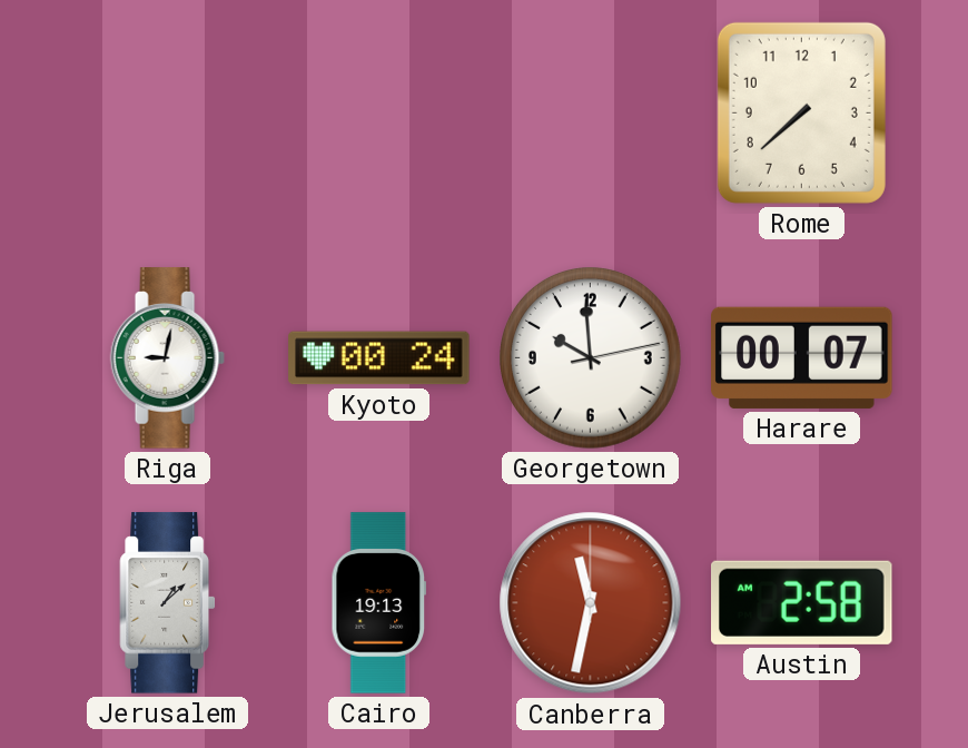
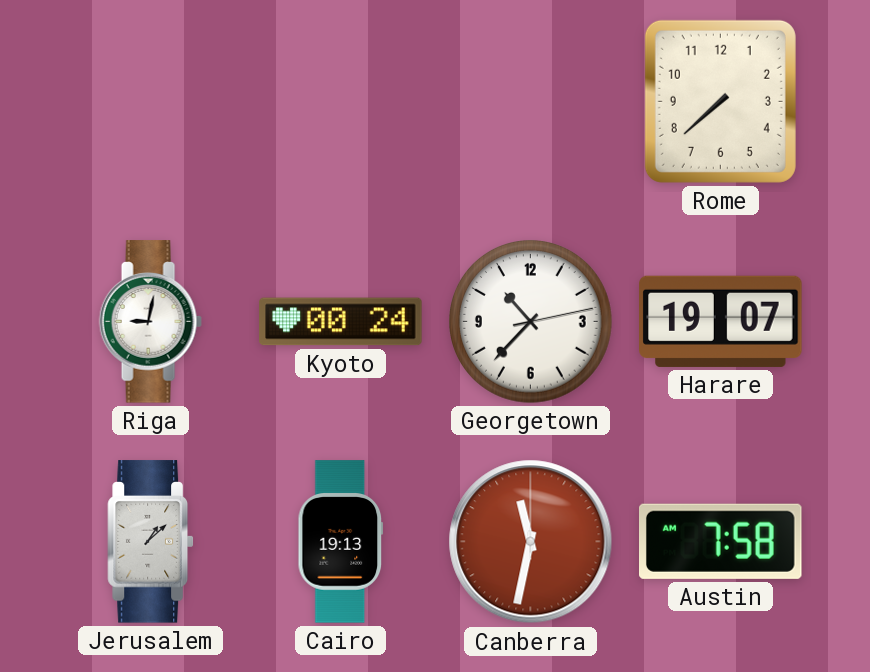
Georgetown: 9:59 -> 10:37 (531, 322)
Harare: 00:07 -> 19:07 (721, 321)
Austin: 2:58 -> 7:58 (721, 541)
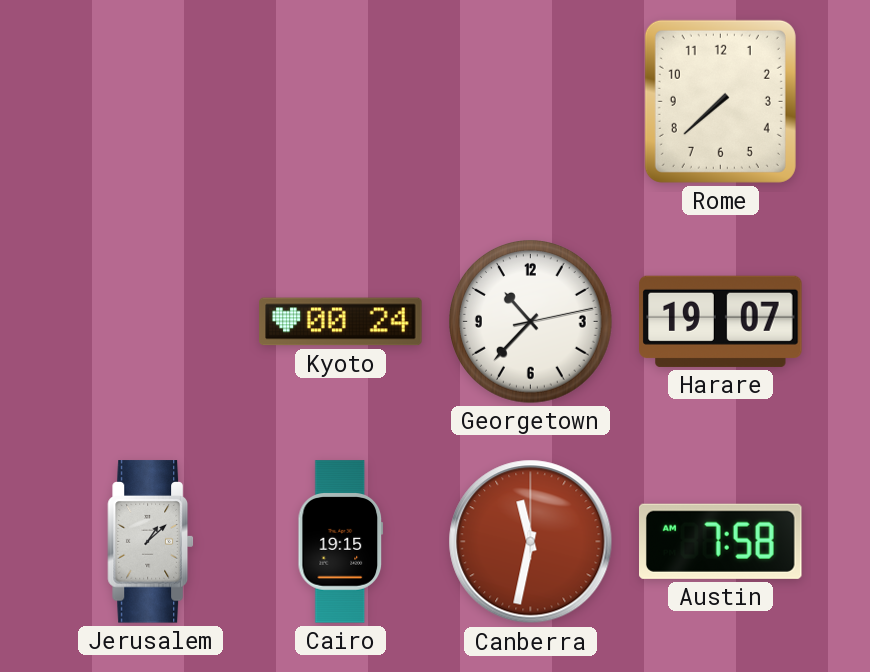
Riga: 9:02 -> none (150, 322)
Cairo: 19:13 -> 19:15 (340, 542)
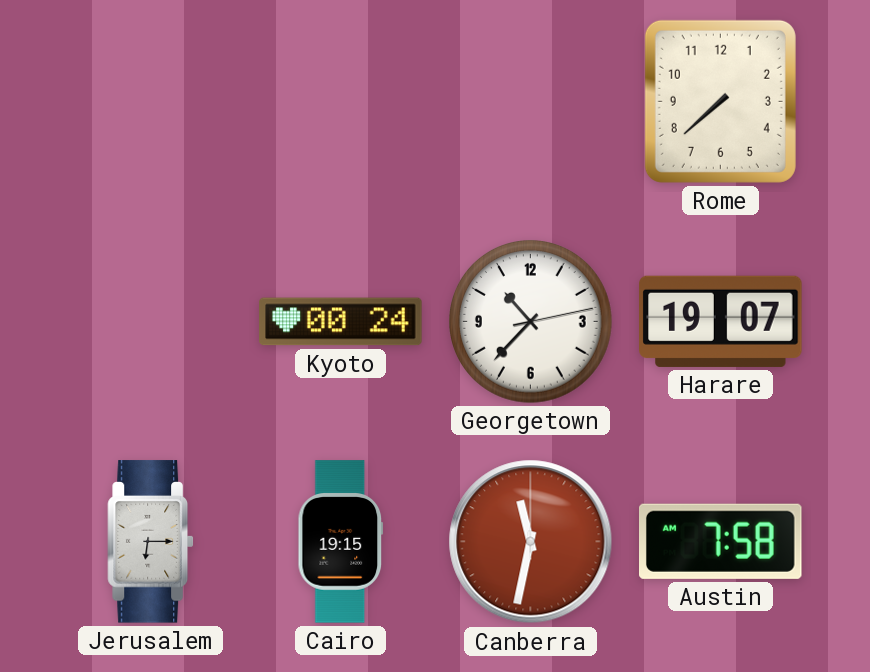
Jerusalem: 1:08 -> 6:15 (150, 542)
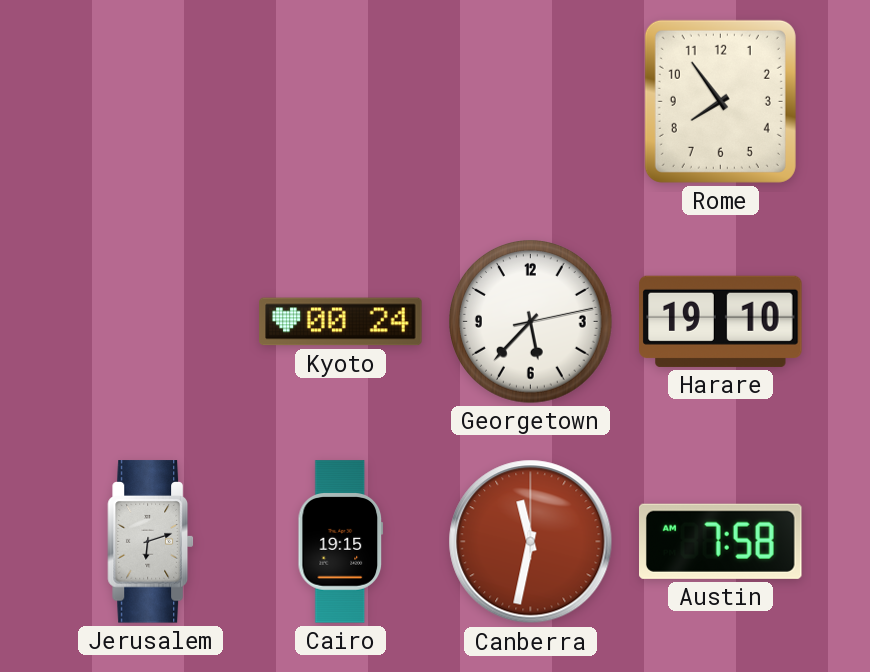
Rome: 7:38 -> 7:54 (720, 101)
Georgetown: 10:37 -> 5:37 (531, 322)
Harare: 19:07 -> 19:10 (721, 321)
Jerusalem: 6:15 -> 6:12 (150, 542)
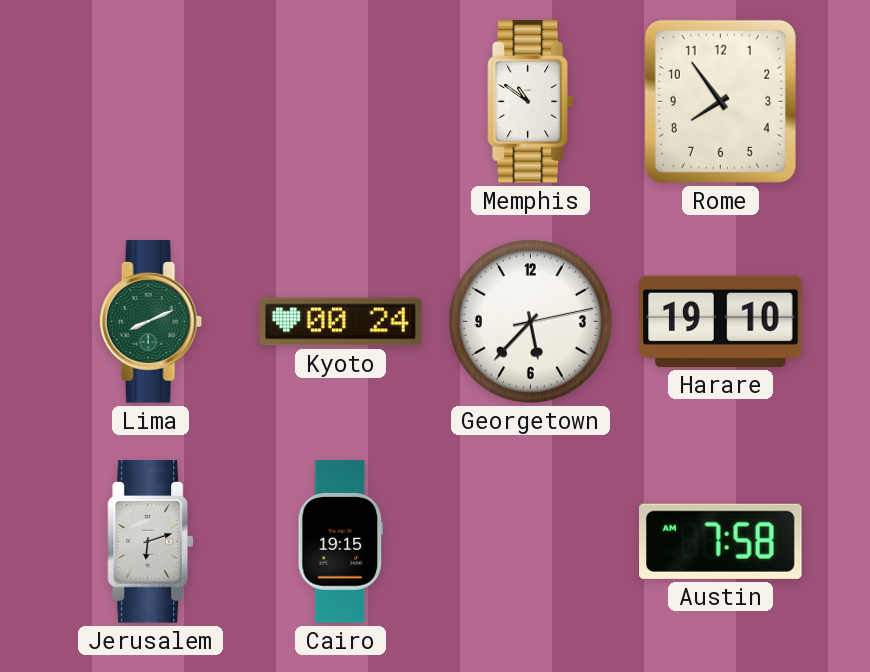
Memphis: none -> 10:51 (530, 102)
Lima: none -> 8:11 (150, 322)
Canberra: 11:32 -> none (531, 542)
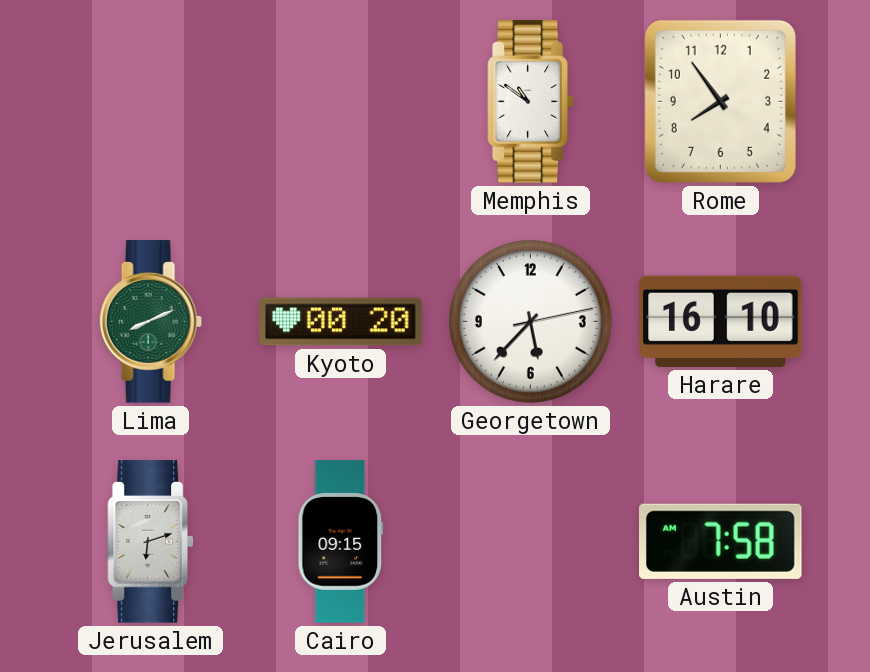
Kyoto: 00:24 -> 00:20 (341, 322)
Harare: 19:10 -> 16:10 (721, 321)
Cairo: 19:15 -> 09:15 (340, 542)
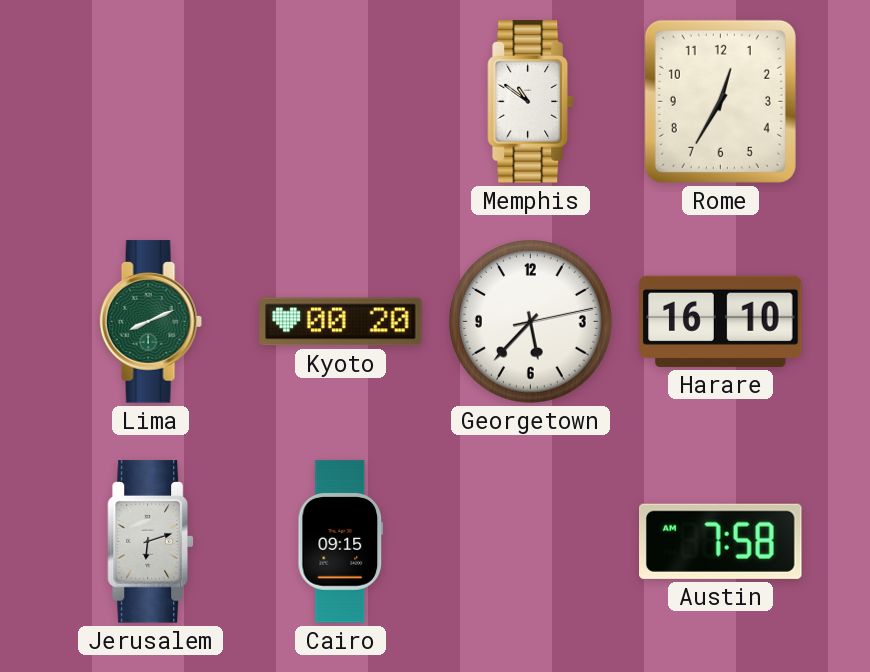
Rome: 7:54 -> 12:35 (720, 101)
